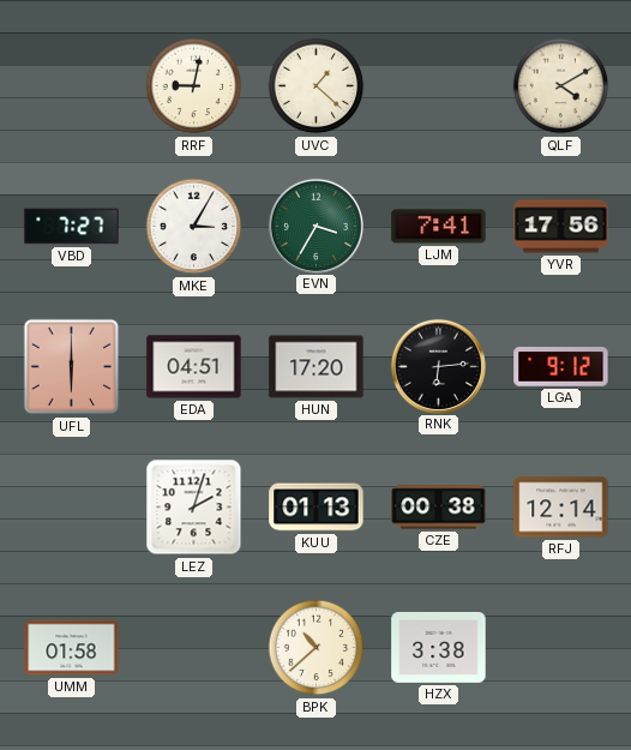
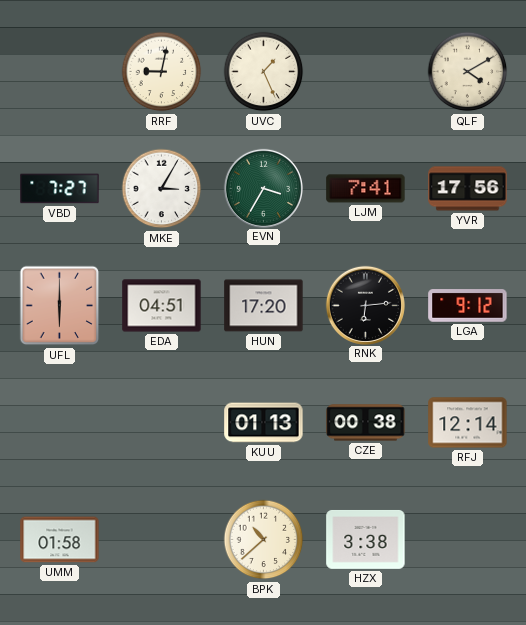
UVC: 1:22 -> 1:26 (264, 72)
LEZ: 2:03 -> none (194, 508)
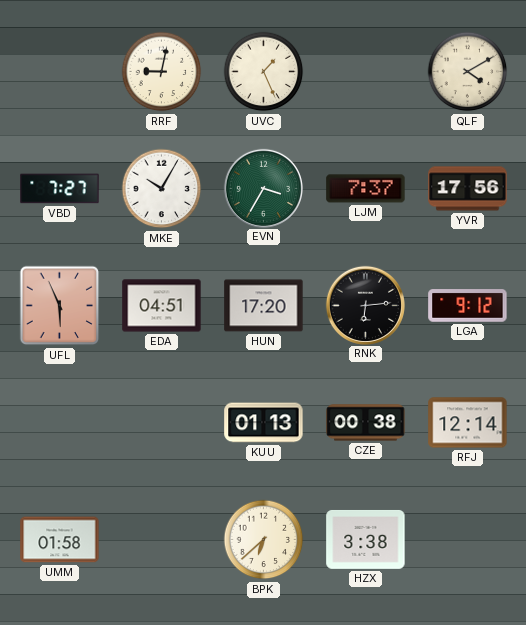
MKE: 3:05 -> 10:05 (162, 189)
LJM: 7:41 -> 7:37 (366, 189)
UFL: 6:00 -> 5:56 (60, 306)
BPK: 10:38 -> 6:38 (264, 540)
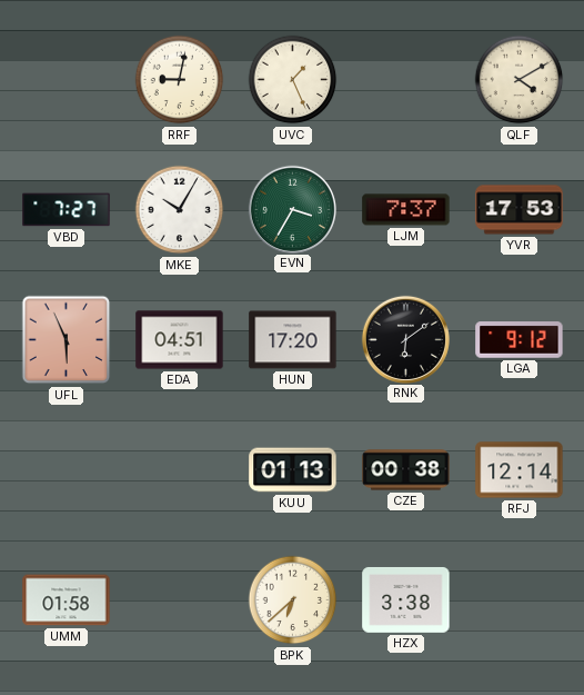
YVR: 17:56 -> 17:53 (520, 210)
RNK: 6:14 -> 6:09 (405, 339)
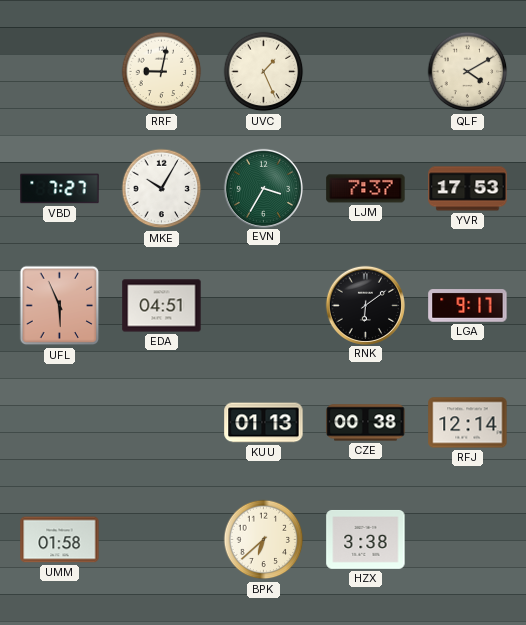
HUN: 17:20 -> none (293, 340)
LGA: 9:12 -> 9:17 (468, 306)
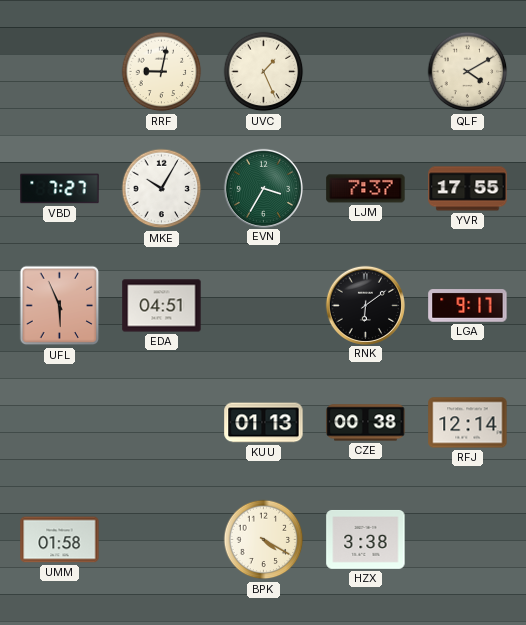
YVR: 17:53 -> 17:55 (468, 189)
BPK: 6:38 -> 4:20 (264, 540)
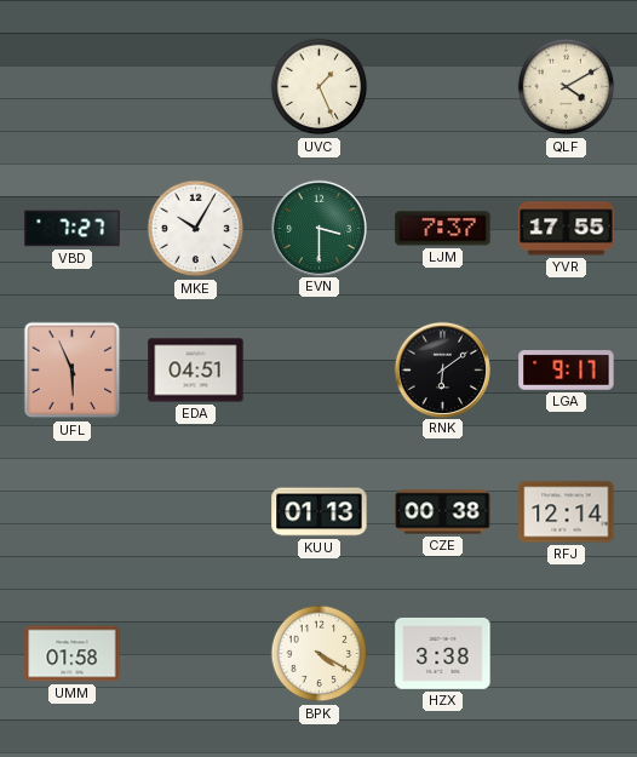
RRF: 9:02 -> none (162, 72)
EVN: 3:35 -> 3:30 (318, 228)
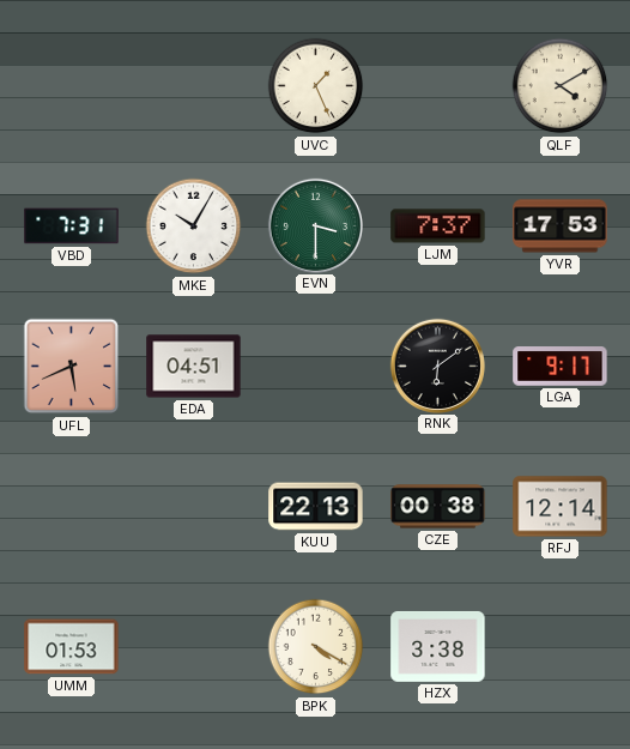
VBD: 7:27 -> 7:31 (72, 226)
YVR: 17:55 -> 17:53 (561, 226)
UFL: 5:56 -> 5:41 (72, 367)
KUU: 01:13 -> 22:13 (316, 507)
UMM: 01:58 -> 01:53 (72, 647)
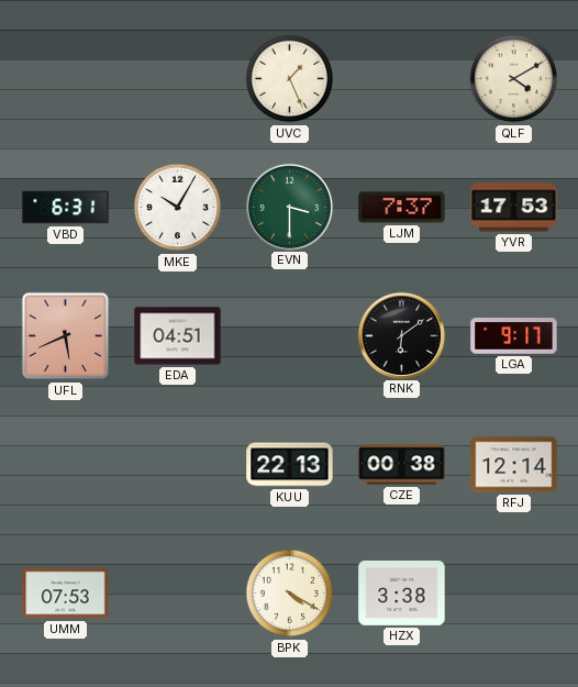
VBD: 7:31 -> 6:31 (66, 208)
UMM: 01:53 -> 07:53 (66, 594)
